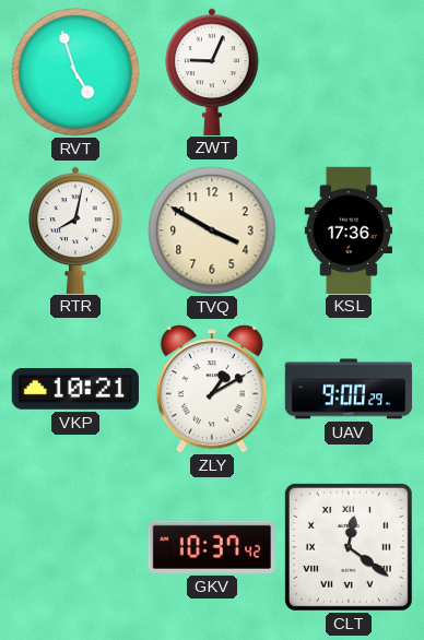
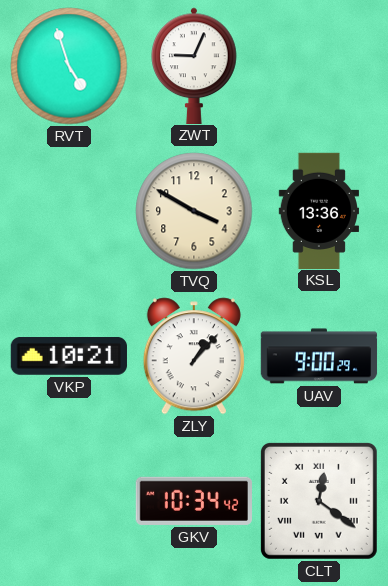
RTR: 8:02 -> none (75, 229)
KSL: 17:36 -> 13:36 (318, 210)
ZLY: 1:10 -> 1:07 (194, 356)
GKV: 10:37 -> 10:34 (194, 501)
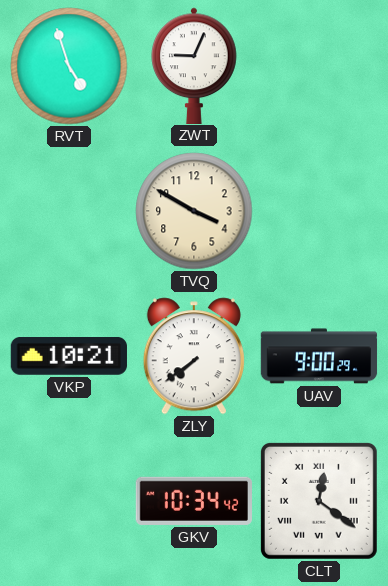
KSL: 13:36 -> none (318, 210)
ZLY: 1:07 -> 7:39 (194, 356)
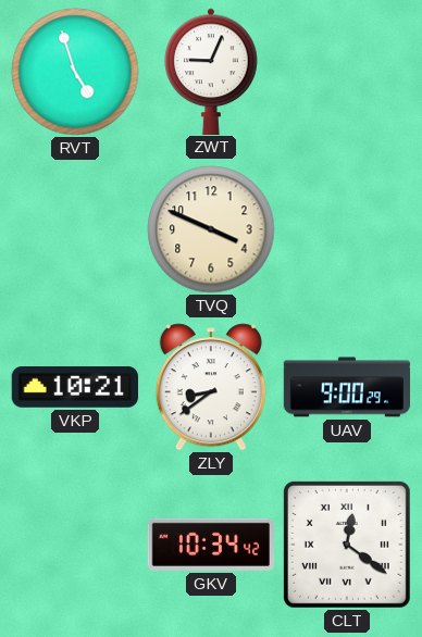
TVQ: 3:50 -> 3:49 (211, 229)
ZLY: 7:39 -> 8:39 (211, 387)
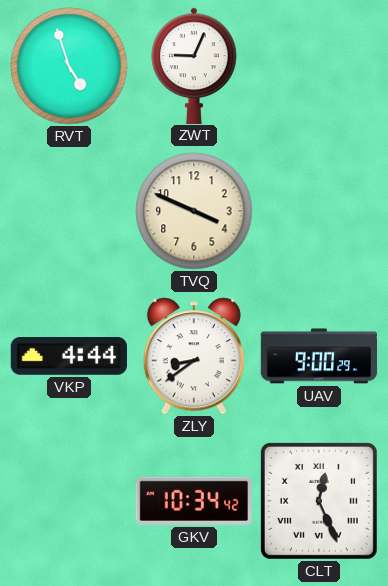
VKP: 10:21 -> 4:44 (69, 357)
CLT: 12:21 -> 12:26 (319, 501)
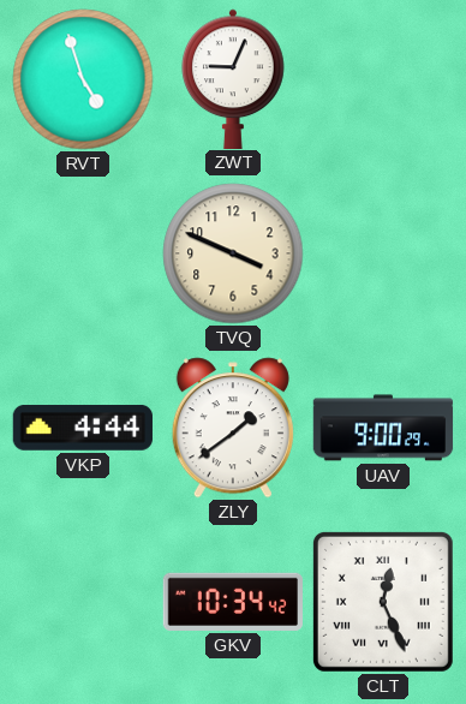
ZLY: 8:39 -> 1:39 (233, 428)
